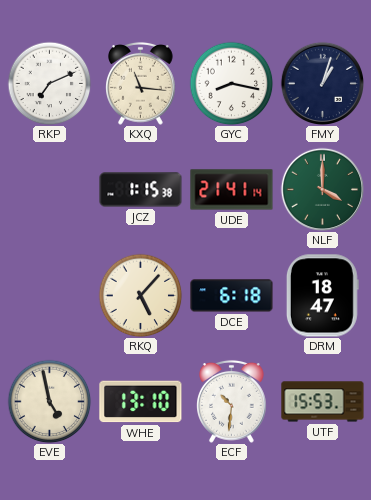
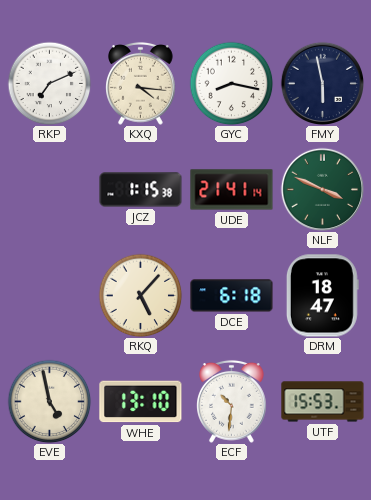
KXQ: 11:16 -> 4:16 (141, 83)
FMY: 1:03 -> 5:58 (322, 83)
NLF: 4:00 -> 3:49 (322, 189)
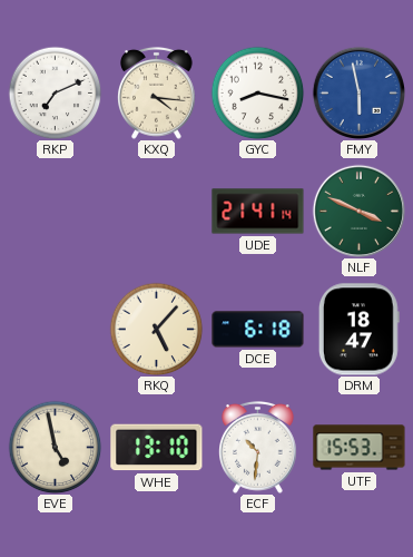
FMY dial: navy -> blue (358, 92)
JCZ: 1:15 -> none (141, 190)
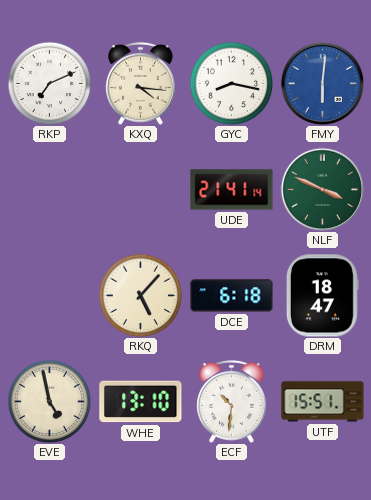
FMY: 5:58 -> 6:01 (322, 83)
UTF: 15:53 -> 15:51 (323, 402)
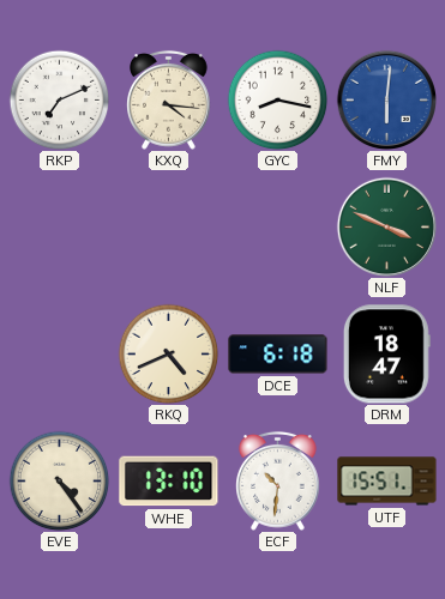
UDE: 21:41 -> none (232, 190)
RKQ: 5:07 -> 4:41 (168, 353)
EVE: 4:58 -> 4:24 (59, 480)
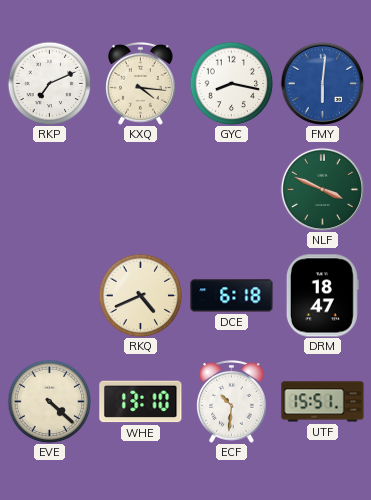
EVE: 4:24 -> 4:22 (49, 401)
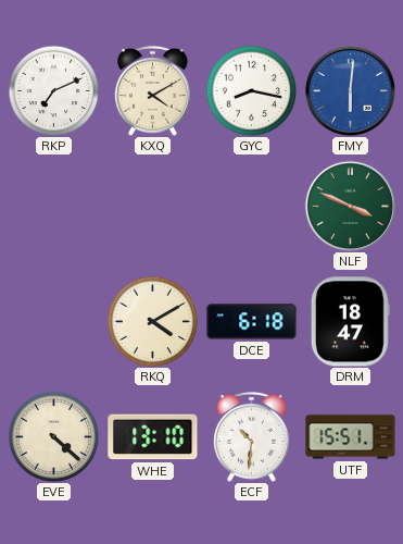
KXQ: 4:16 -> 4:10 (153, 90)
RKQ: 4:41 -> 4:10 (152, 321)
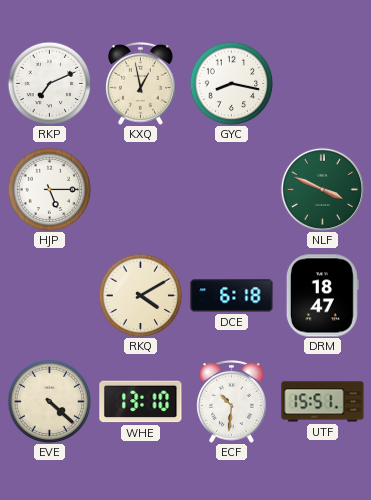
KXQ: 4:10 -> 12:58 (141, 83)
FMY: 6:01 -> none (350, 90)
HJP: none -> 5:15 (49, 189)
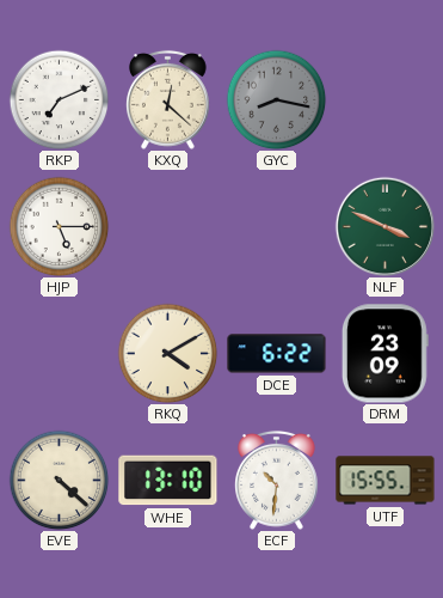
KXQ: 12:58 -> 12:22 (168, 99)
GYC dial: white -> grey (276, 99)
DCE: 6:18 -> 6:22 (277, 354)
DRM: 18:47 -> 23:09 (384, 354)
UTF: 15:51 -> 15:55 (386, 481)
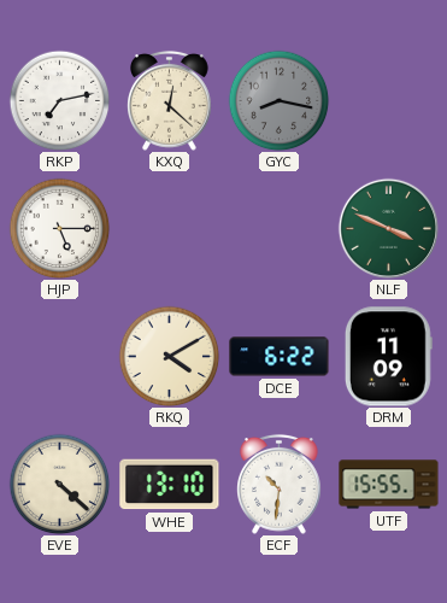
RKP: 7:11 -> 7:13 (59, 100)
DRM: 23:09 -> 11:09 (388, 357)
